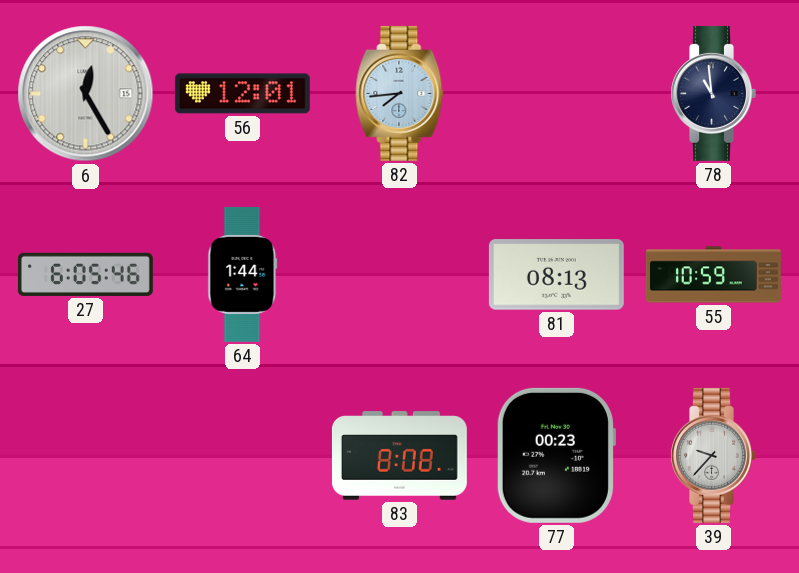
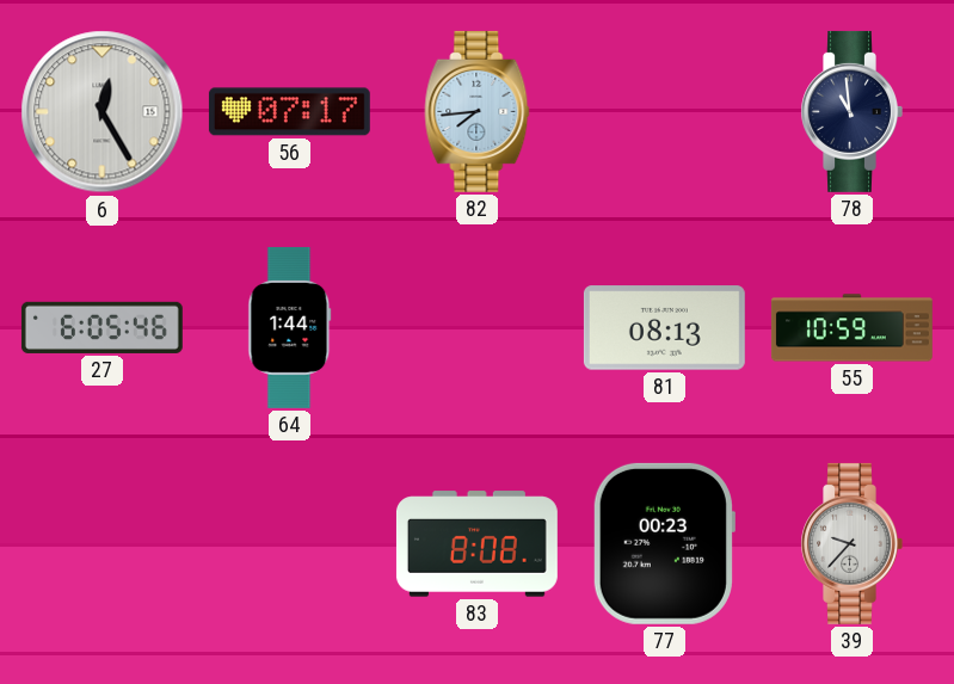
56: 12:01 -> 07:17 (289, 112)
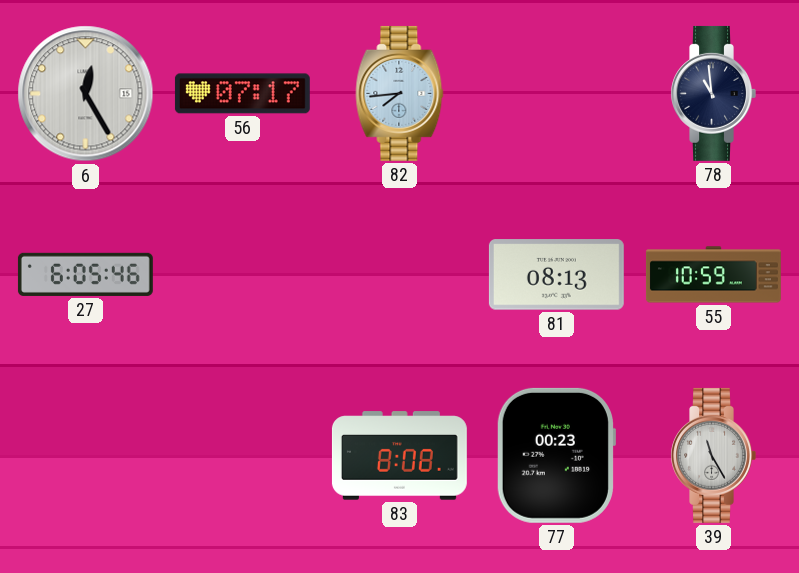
64: 1:44 -> none (290, 327)
39: 9:37 -> 11:25 (713, 455)
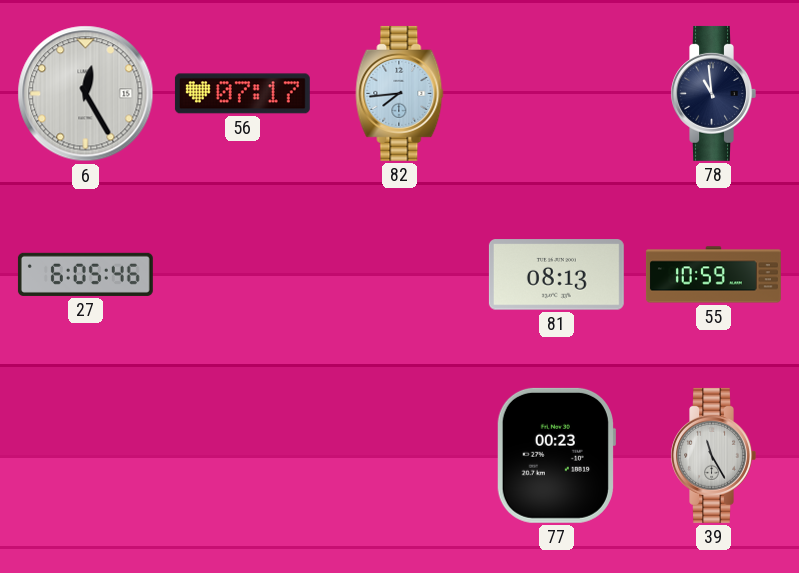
83: 8:08 -> none (399, 456)
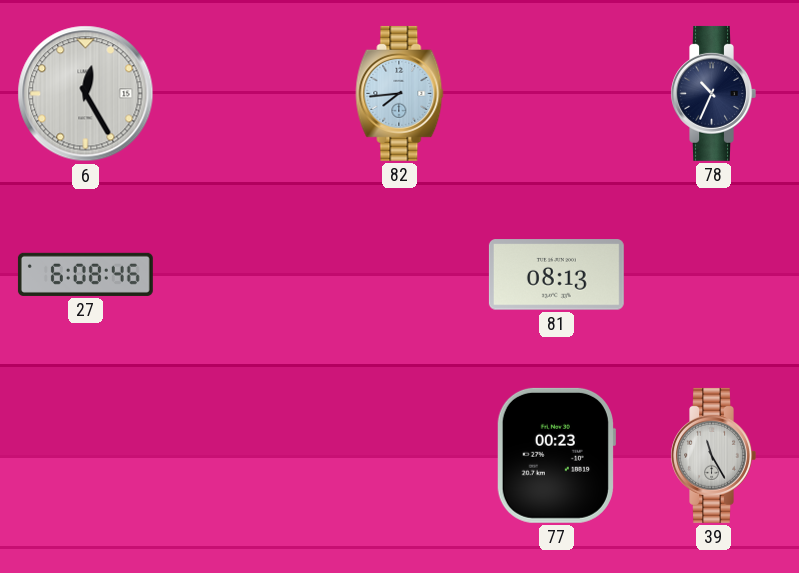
56: 07:17 -> none (242, 94)
78: 10:59 -> 10:34 (713, 93)
27: 6:05 -> 6:08 (85, 274)
55: 10:59 -> none (713, 275)
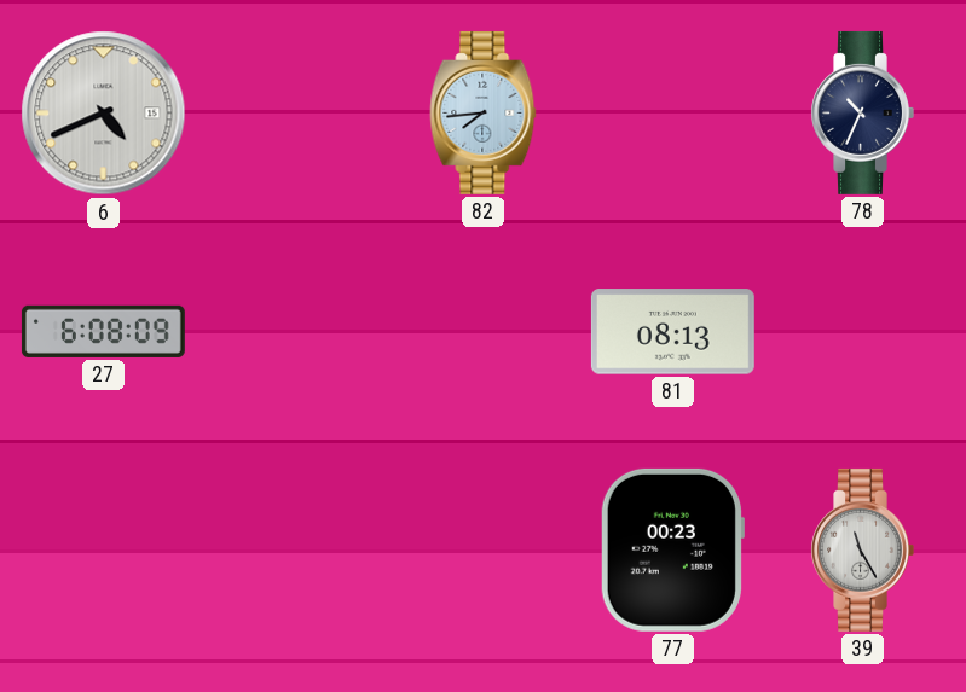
6: 12:25 -> 4:41 (104, 114)
27: 6:08:46 -> 6:08:09 (103, 331)
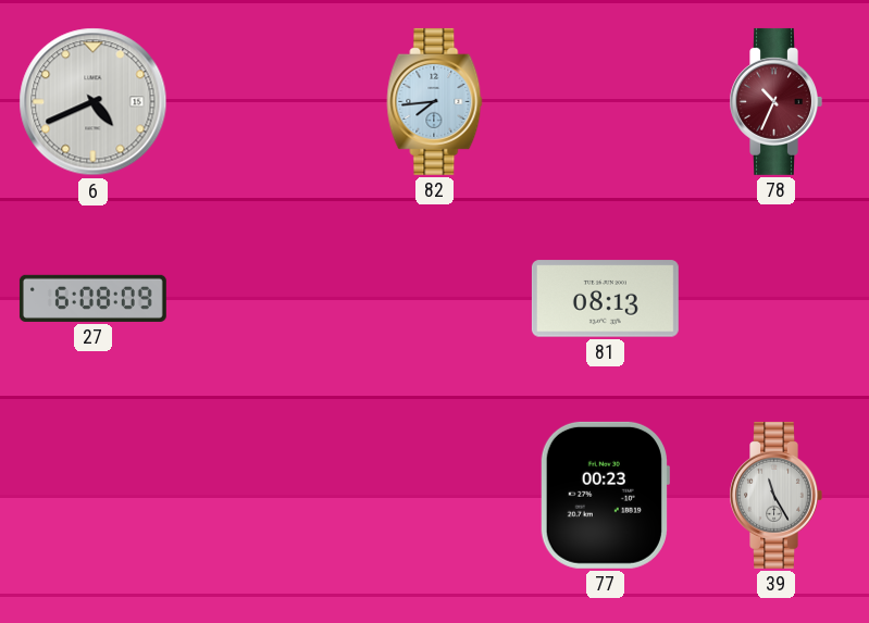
78 dial: navy -> burgundy (775, 101)
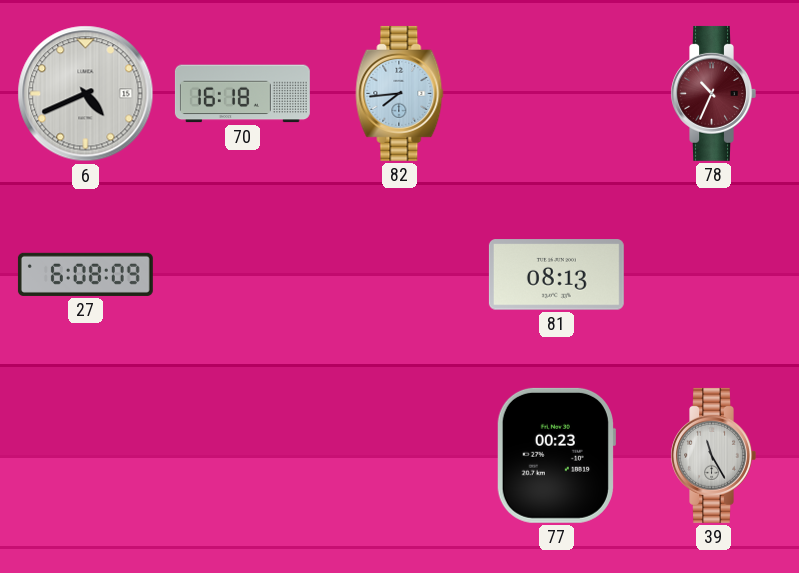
70: none -> 16:18 (242, 94)
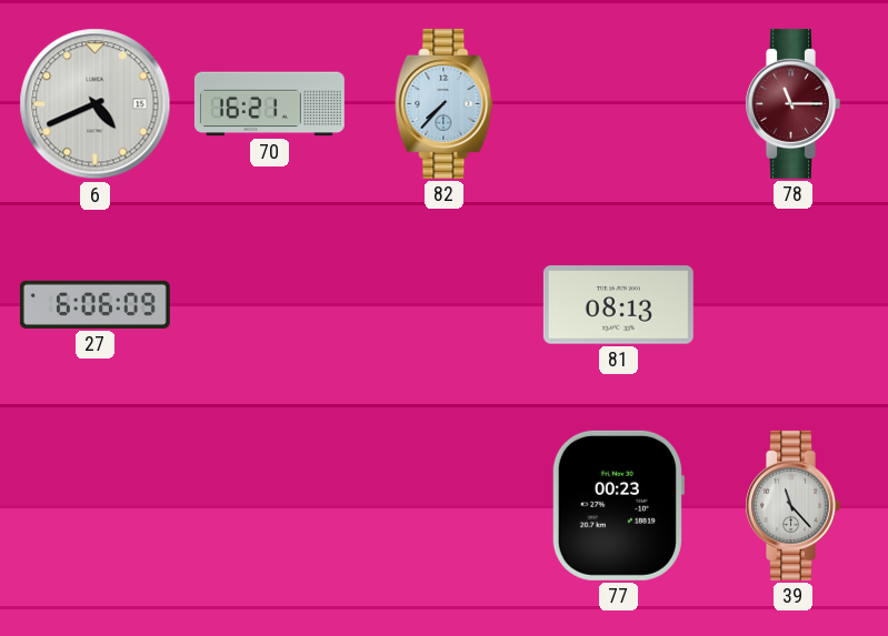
70: 16:18 -> 16:21 (269, 104)
82: 7:44 -> 7:37 (445, 103)
78: 10:34 -> 11:15 (792, 103)
27: 6:08 -> 6:06 (94, 304)
39: 11:25 -> 11:23 (792, 505)
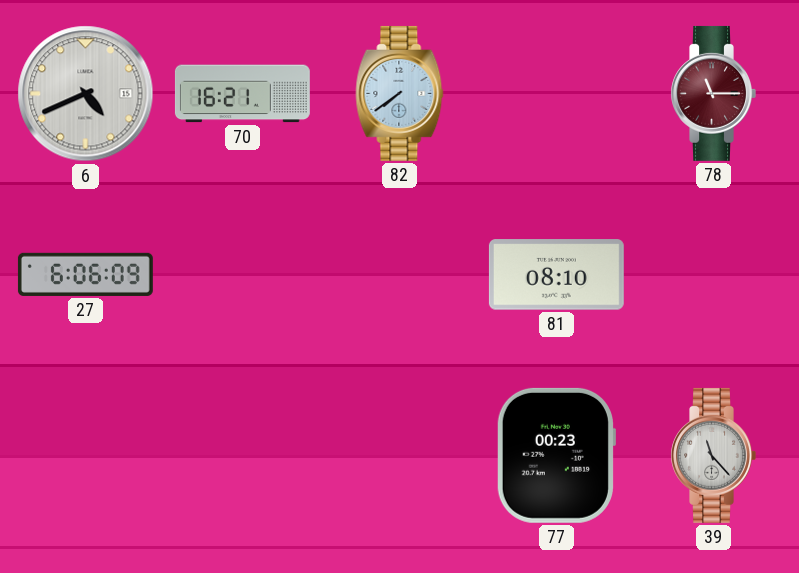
82: 7:37 -> 7:39 (400, 93)
81: 08:13 -> 08:10 (556, 275)
